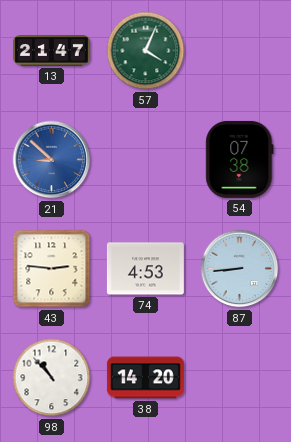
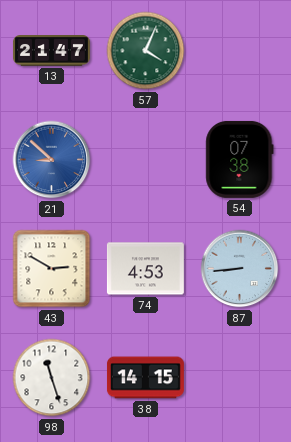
43: 2:46 -> 2:50 (52, 269)
98: 10:53 -> 11:27 (52, 378)
38: 14:20 -> 14:15 (145, 378)
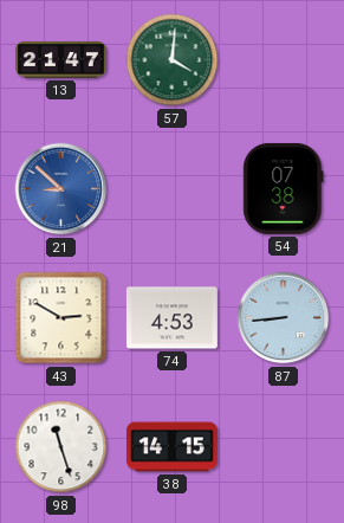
57: 4:04 -> 4:01 (173, 60)
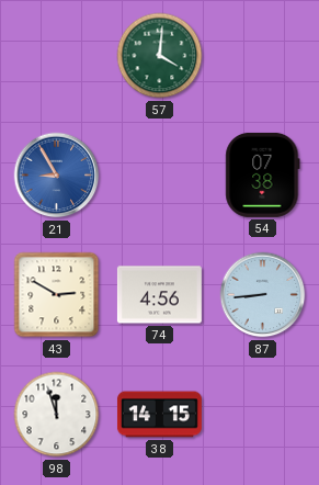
13: 21:47 -> none (60, 60)
21: 8:52 -> 8:55 (57, 176)
74: 4:53 -> 4:56 (159, 295)
98: 11:27 -> 11:57 (57, 415)
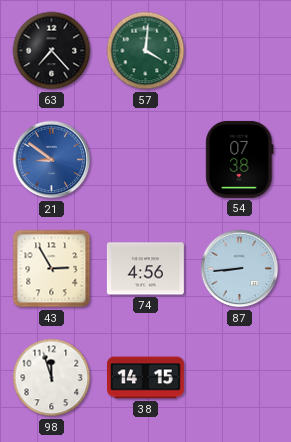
63: none -> 7:23 (52, 51)
21: 8:55 -> 8:51 (52, 160)
43: 2:50 -> 2:55 (52, 269)
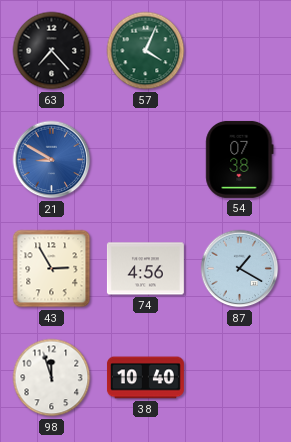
57: 4:01 -> 4:04 (146, 51)
21: 8:51 -> 8:50 (52, 160)
87: 8:44 -> 1:20 (240, 269)
38: 14:15 -> 10:40 (145, 378)
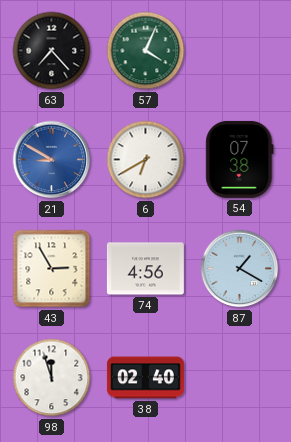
6: none -> 6:40 (146, 160)
38: 10:40 -> 02:40 (145, 378)
